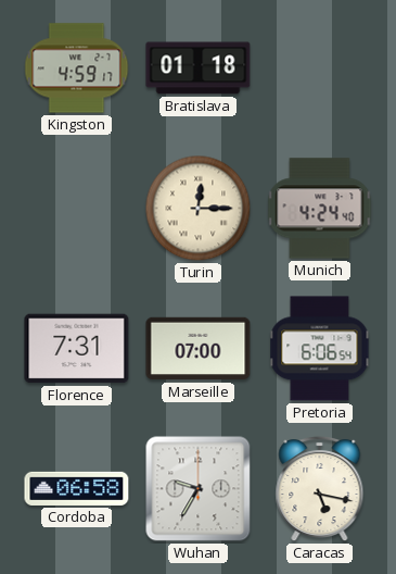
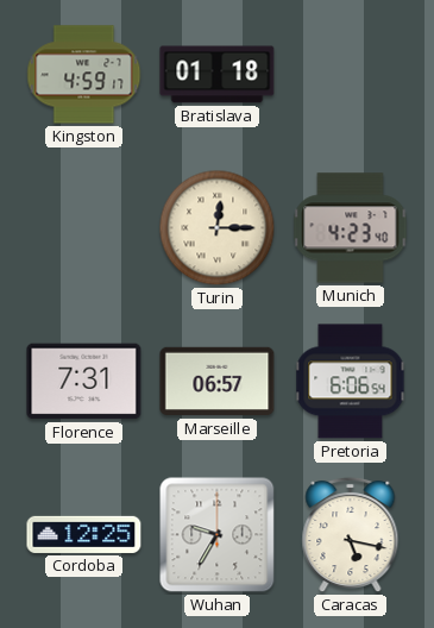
Munich: 4:24 -> 4:23 (351, 228)
Marseille: 07:00 -> 06:57 (218, 382)
Cordoba: 06:58 -> 12:25 (84, 534)
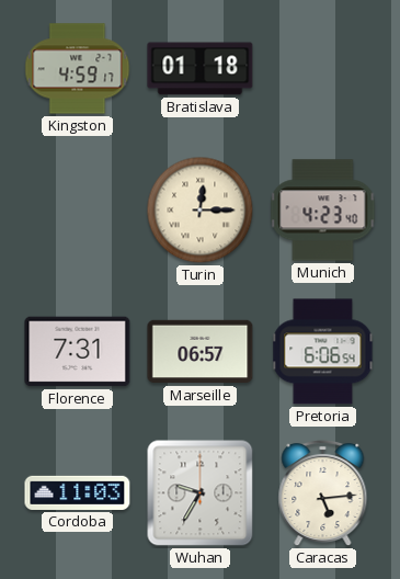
Cordoba: 12:25 -> 11:03 (78, 492)
Caracas: 5:17 -> 5:14 (323, 493)
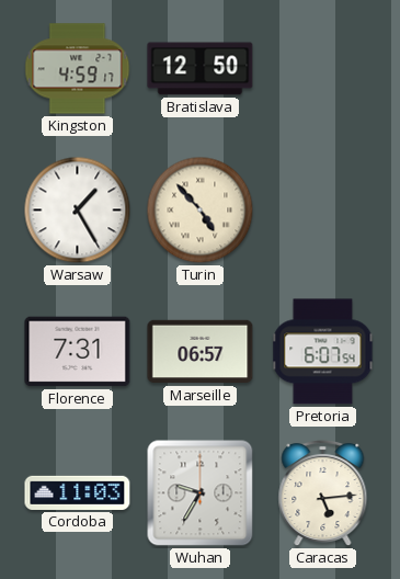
Bratislava: 01:18 -> 12:50 (201, 69)
Warsaw: none -> 1:25 (78, 211)
Turin: 12:15 -> 4:53 (201, 211)
Munich: 4:23 -> none (323, 211)
Pretoria: 6:06 -> 6:07 (323, 352)
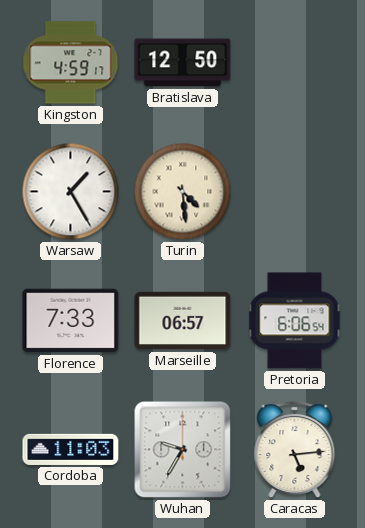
Turin: 4:53 -> 4:29 (183, 192)
Florence: 7:31 -> 7:33 (71, 321)
Pretoria: 6:07 -> 6:06 (295, 321)
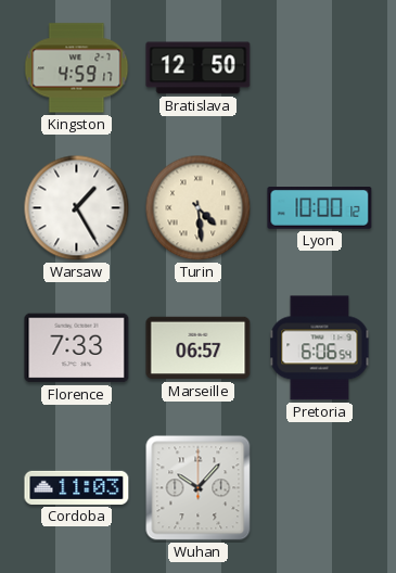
Lyon: none -> 10:00 (320, 208)
Wuhan: 9:35 -> 10:07 (199, 488)
Caracas: 5:14 -> none (295, 450)
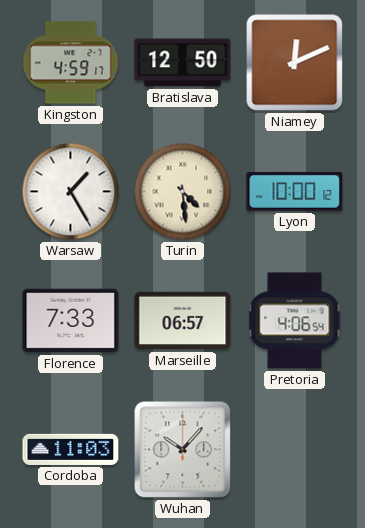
Niamey: none -> 12:11 (295, 63)
Pretoria: 6:06 -> 4:06 (295, 321)
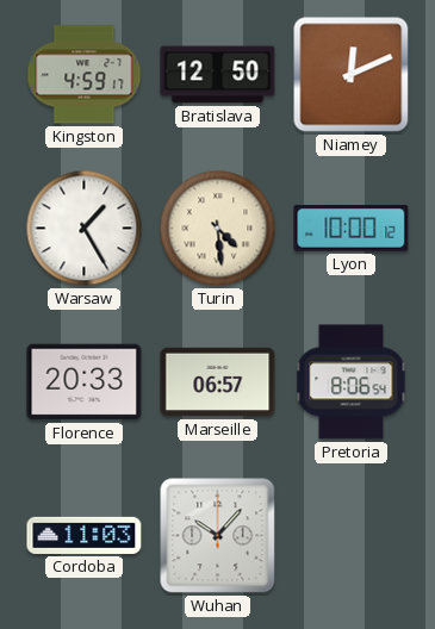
Florence: 7:33 -> 20:33 (85, 382)
Pretoria: 4:06 -> 8:06 (352, 382)
